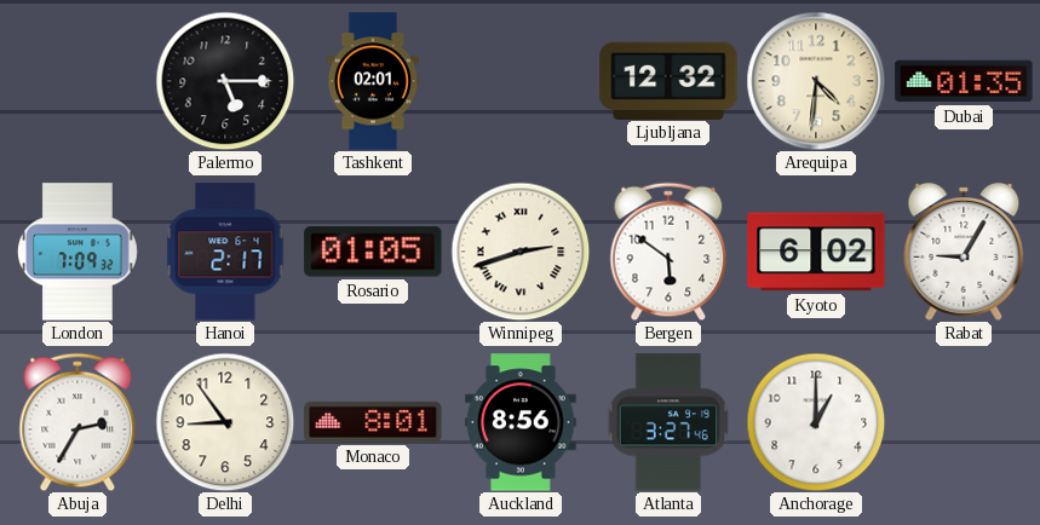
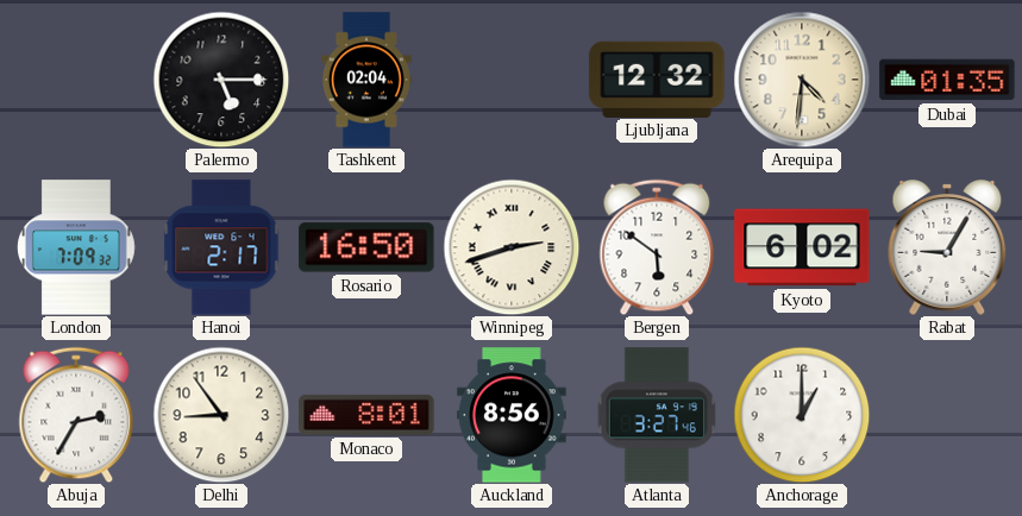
Tashkent: 02:01 -> 02:04 (366, 80)
Rosario: 01:05 -> 16:50 (366, 247)
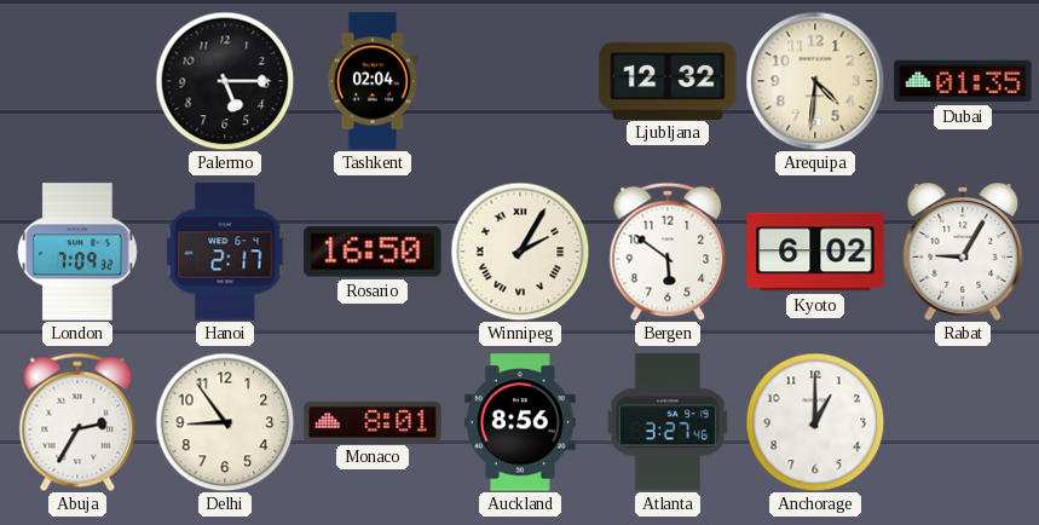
Winnipeg: 2:42 -> 2:05 (520, 252)
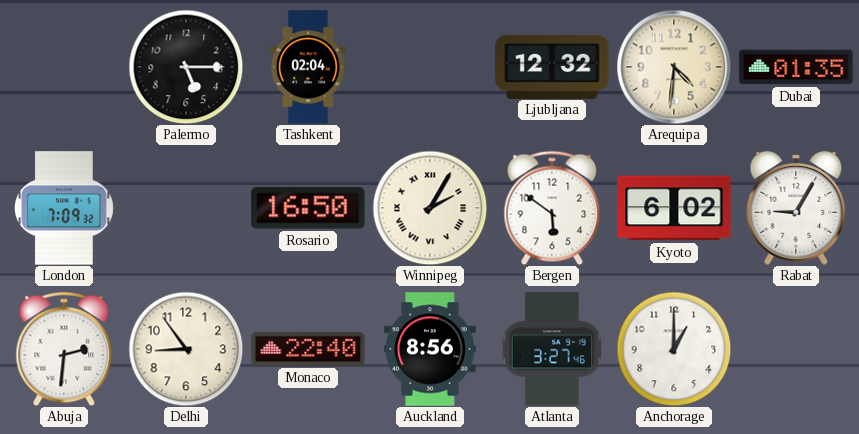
Hanoi: 2:17 -> none (225, 252)
Abuja: 2:35 -> 2:31 (64, 349)
Monaco: 8:01 -> 22:40 (308, 349)
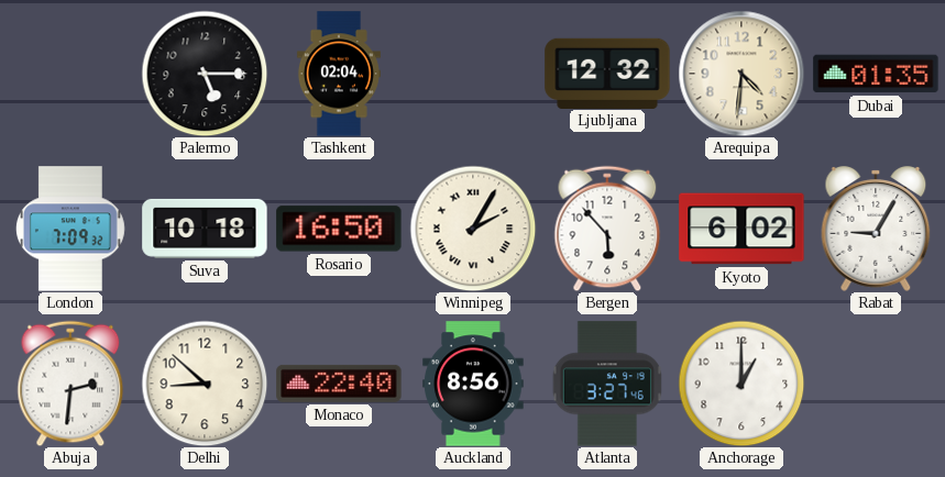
Suva: none -> 10:18 (205, 229)
Bergen: 5:51 -> 5:53 (607, 229)
Delhi: 8:54 -> 8:52 (205, 384)
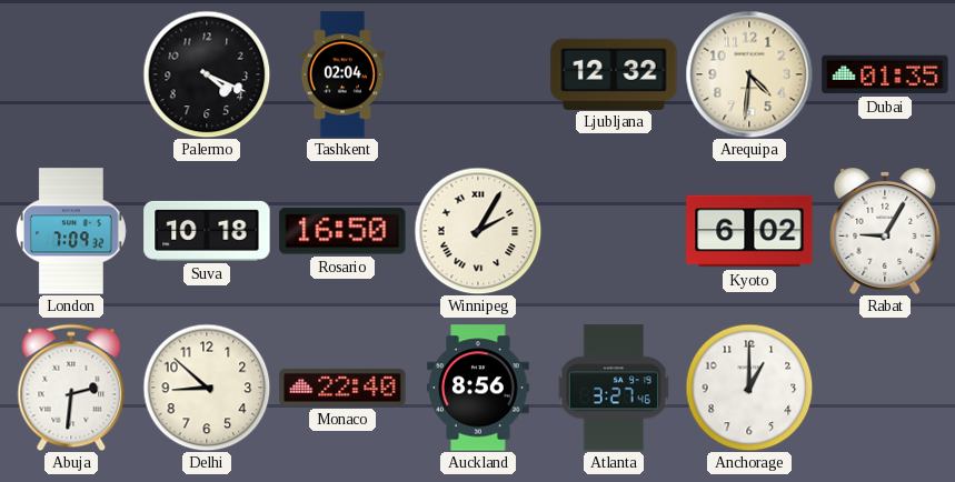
Palermo: 5:15 -> 4:19 (207, 74)
Bergen: 5:53 -> none (607, 229)
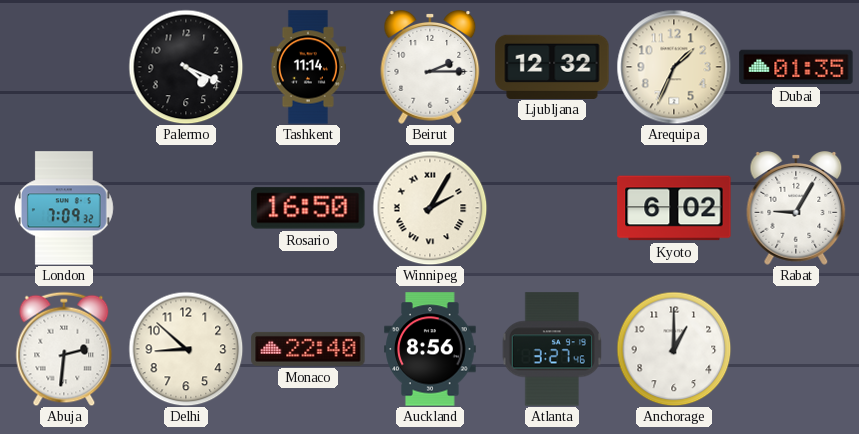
Tashkent: 02:04 -> 11:14 (308, 67)
Beirut: none -> 2:15 (430, 68)
Arequipa: 4:31 -> 1:34 (674, 67)
Suva: 10:18 -> none (207, 231)
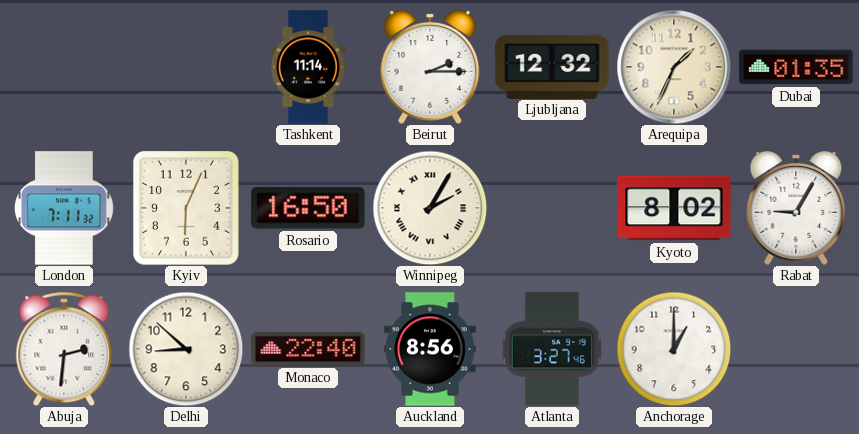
Palermo: 4:19 -> none (186, 67)
London: 7:09 -> 7:11 (64, 208)
Kyiv: none -> 6:04 (187, 209)
Kyoto: 6:02 -> 8:02 (674, 208)
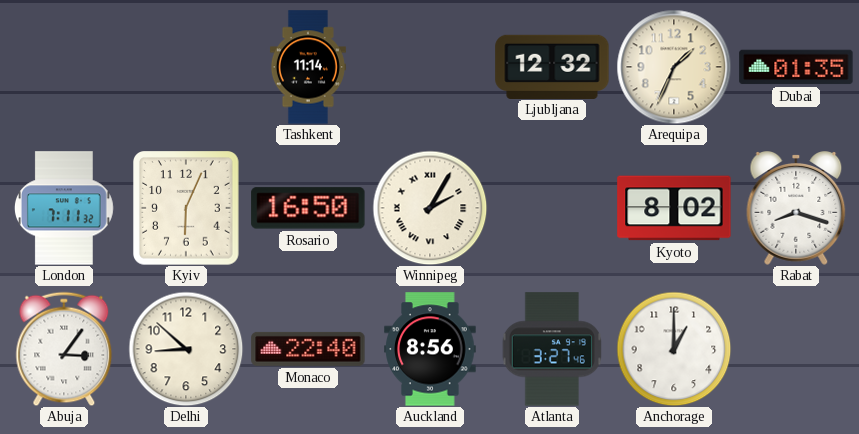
Beirut: 2:15 -> none (430, 68)
Rabat: 9:05 -> 8:18 (796, 209)
Abuja: 2:31 -> 3:06 (64, 349)
